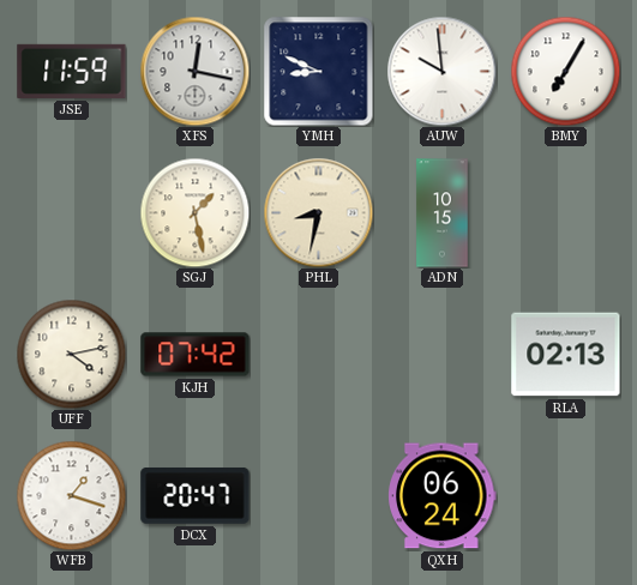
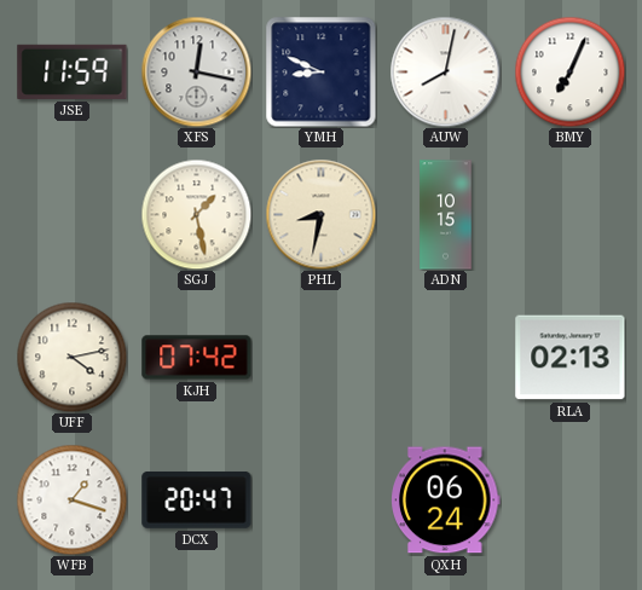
AUW: 9:59 -> 8:02 (445, 71)
BMY: 7:05 -> 7:04 (569, 71)
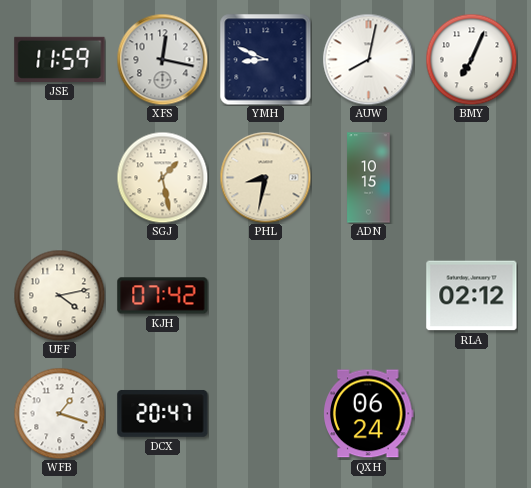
RLA: 02:13 -> 02:12 (472, 296)
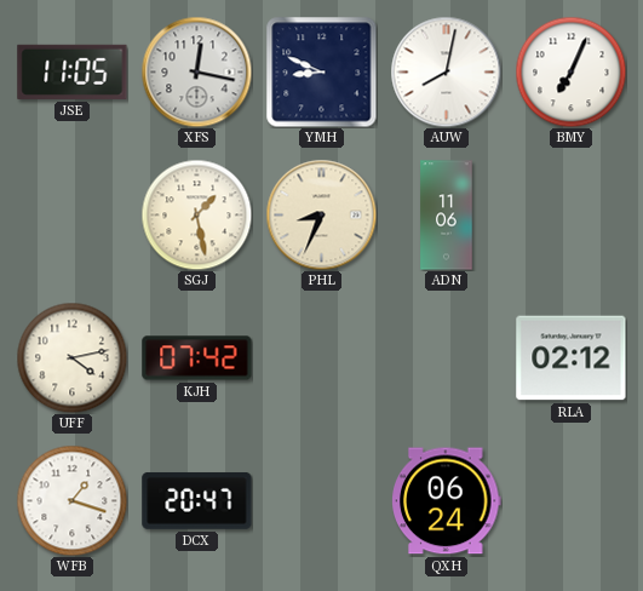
JSE: 11:59 -> 11:05 (73, 71)
PHL: 8:32 -> 8:34 (321, 214)
ADN: 10:15 -> 11:06 (447, 216)
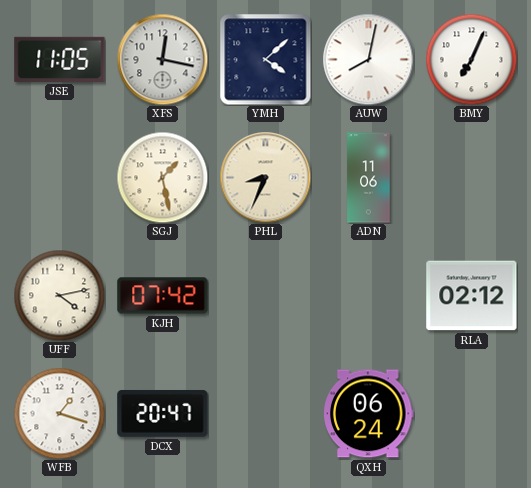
YMH: 8:49 -> 4:08 (266, 60)
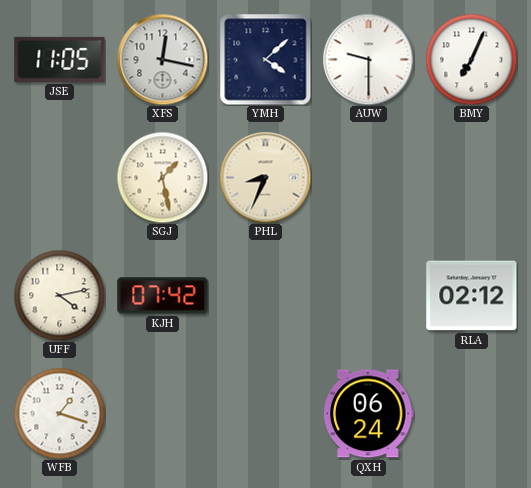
AUW: 8:02 -> 9:30 (368, 59)
ADN: 11:06 -> none (369, 178)
DCX: 20:47 -> none (163, 413)
